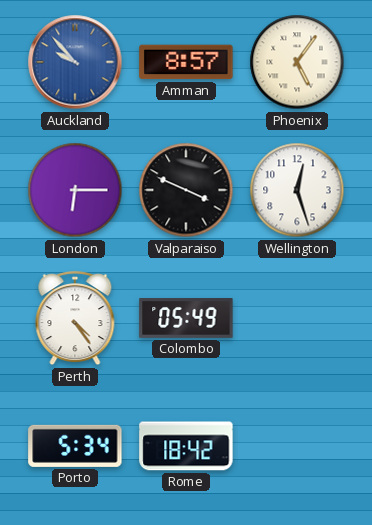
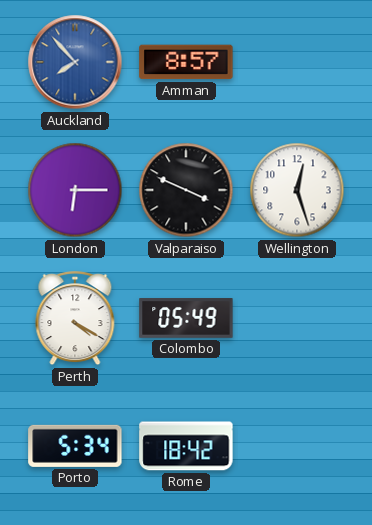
Auckland: 9:53 -> 7:53 (75, 62)
Phoenix: 5:06 -> none (297, 62)
Perth: 4:24 -> 4:20 (75, 319)
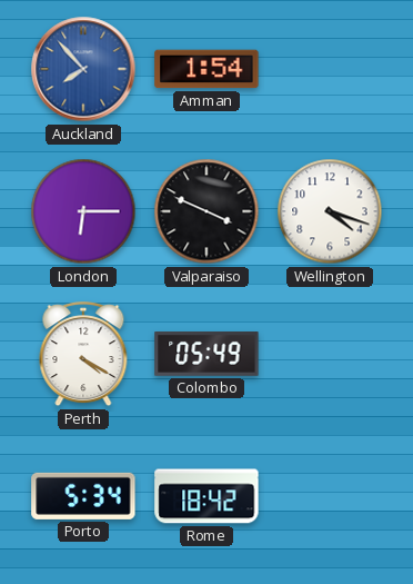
Amman: 8:57 -> 1:54 (206, 69)
Wellington: 12:27 -> 4:18 (330, 211)
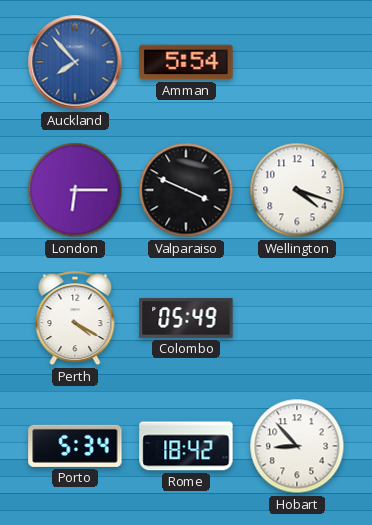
Amman: 1:54 -> 5:54 (186, 62)
Hobart: none -> 8:53 (297, 446)
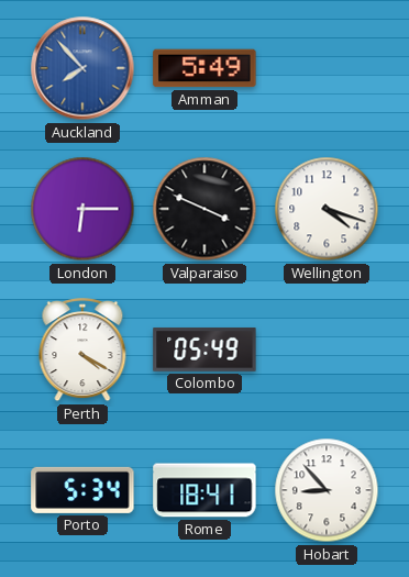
Amman: 5:54 -> 5:49 (204, 68)
Rome: 18:42 -> 18:41 (204, 490)
